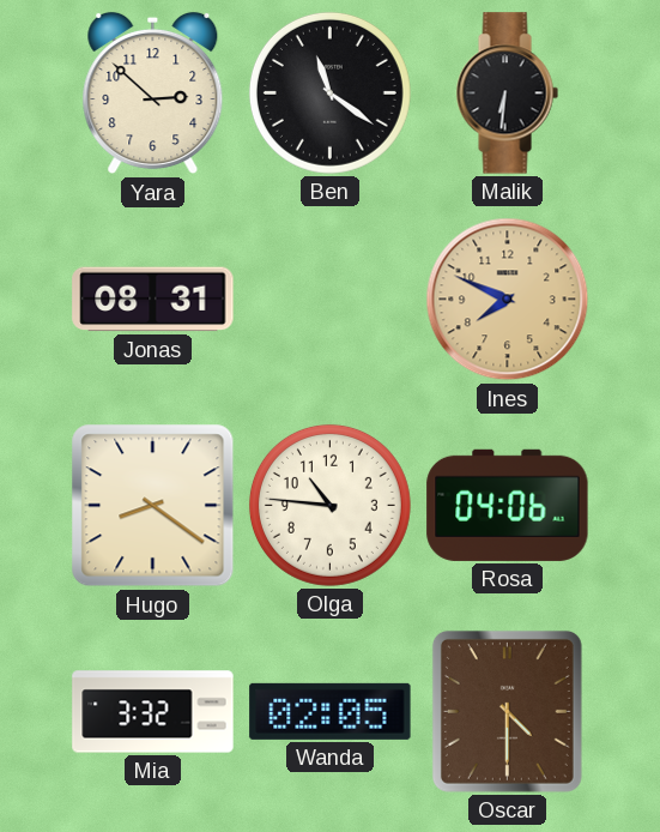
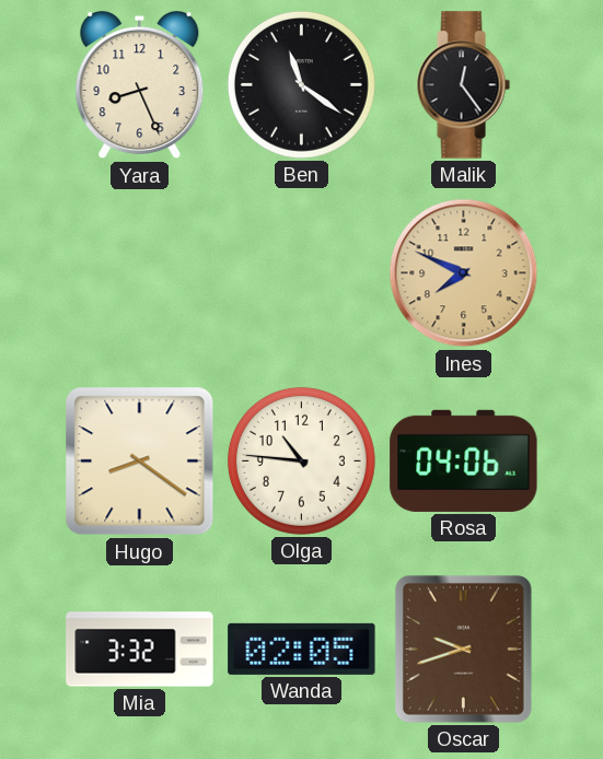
Yara: 2:52 -> 8:26 (140, 85)
Malik: 6:31 -> 12:24 (463, 85)
Jonas: 08:31 -> none (153, 300)
Oscar: 4:30 -> 9:42 (463, 649)
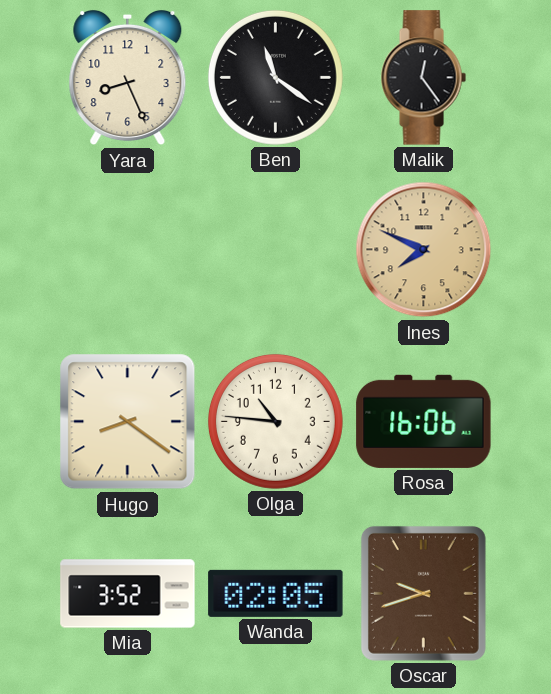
Rosa: 04:06 -> 16:06 (424, 421)
Mia: 3:32 -> 3:52 (128, 594)
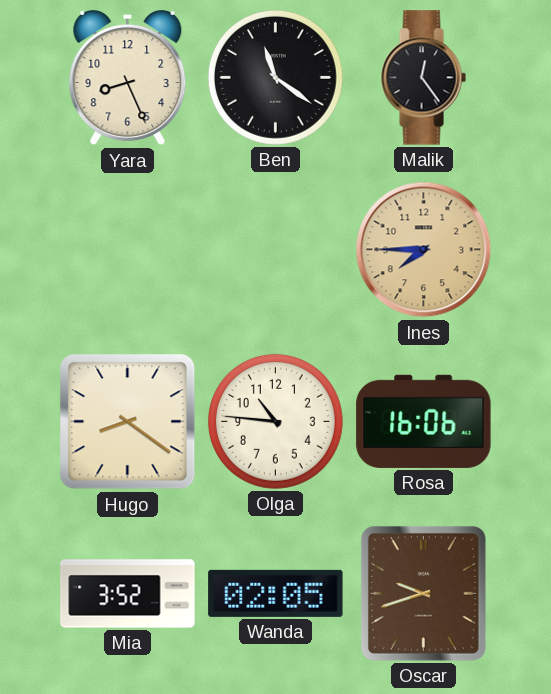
Ines: 7:49 -> 7:45 (424, 250)
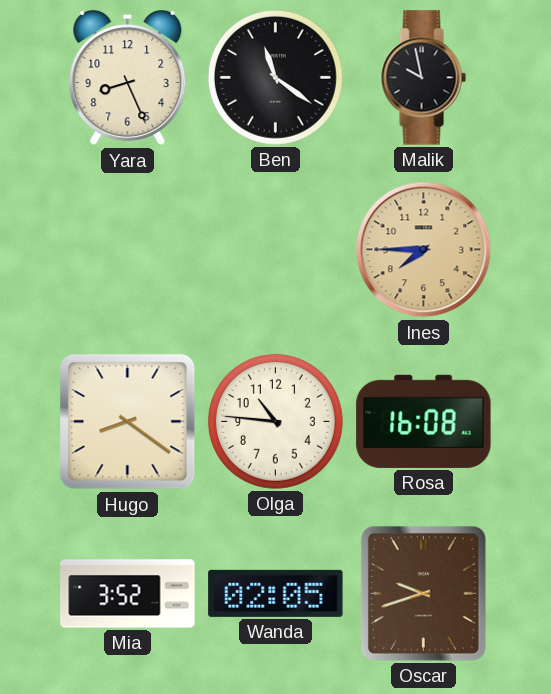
Malik: 12:24 -> 9:58 (423, 78)
Rosa: 16:06 -> 16:08 (424, 421)
